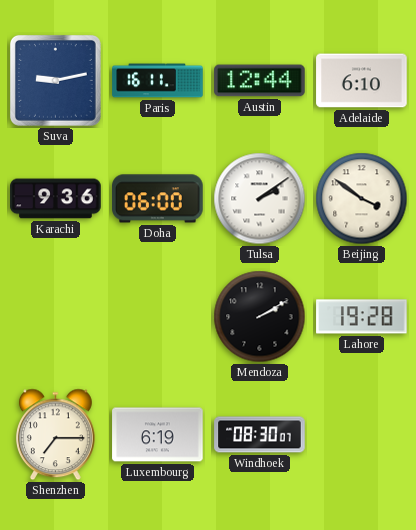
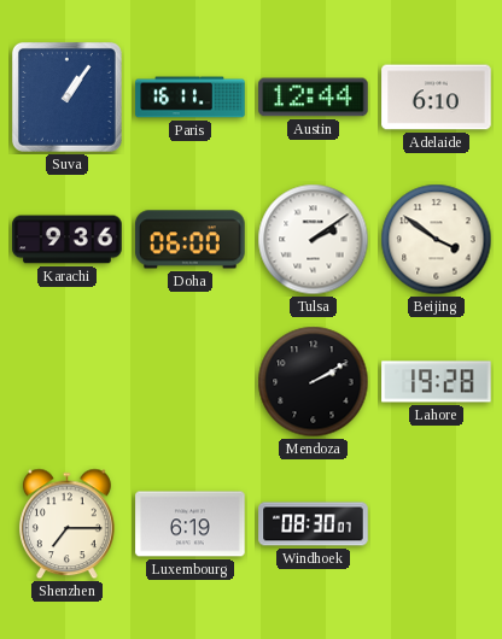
Suva: 9:13 -> 1:06 (66, 96)
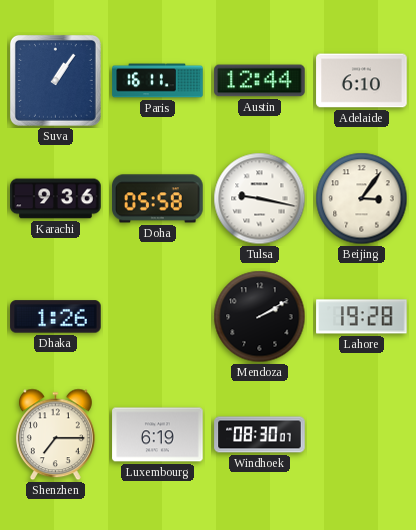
Doha: 06:00 -> 05:58 (158, 199)
Tulsa: 2:09 -> 9:17 (260, 199)
Beijing: 3:51 -> 3:06 (362, 199)
Dhaka: none -> 1:26 (56, 317)
